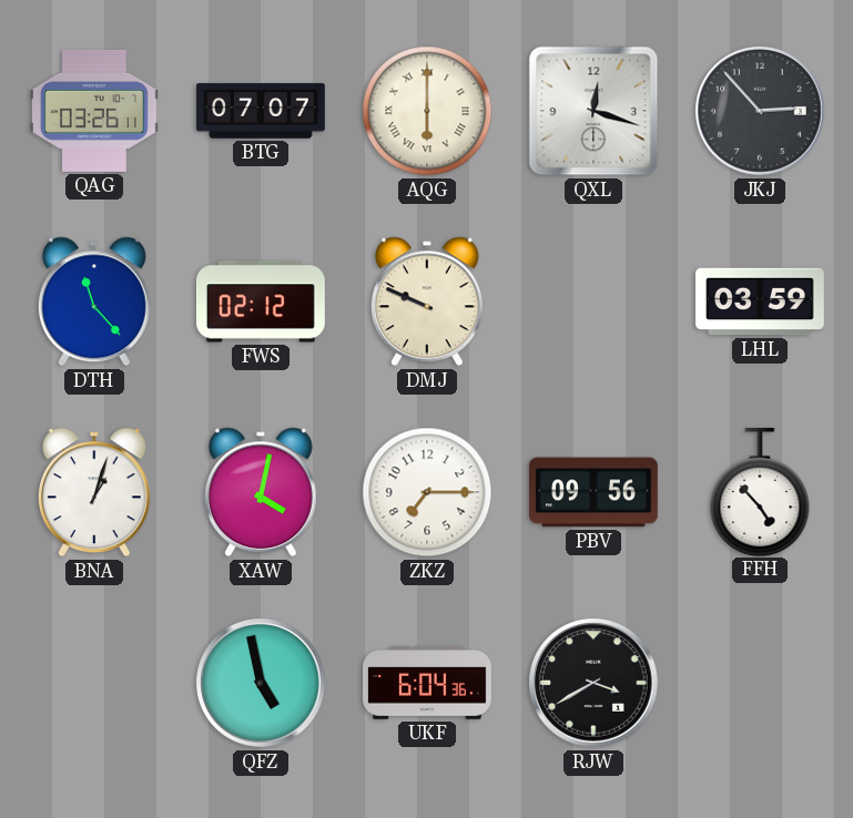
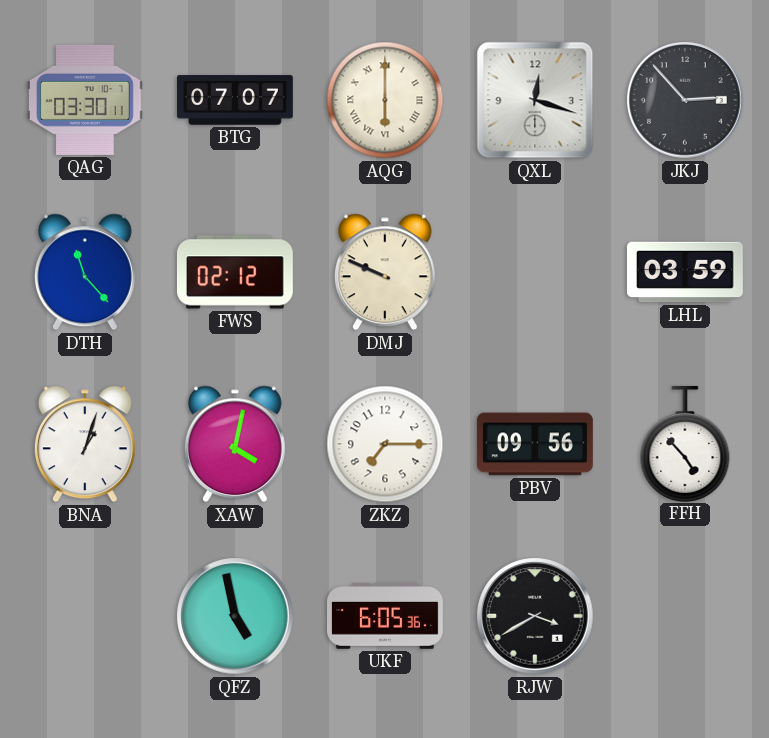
QAG: 03:26 -> 03:30 (85, 100)
UKF: 6:04 -> 6:05 (386, 616)
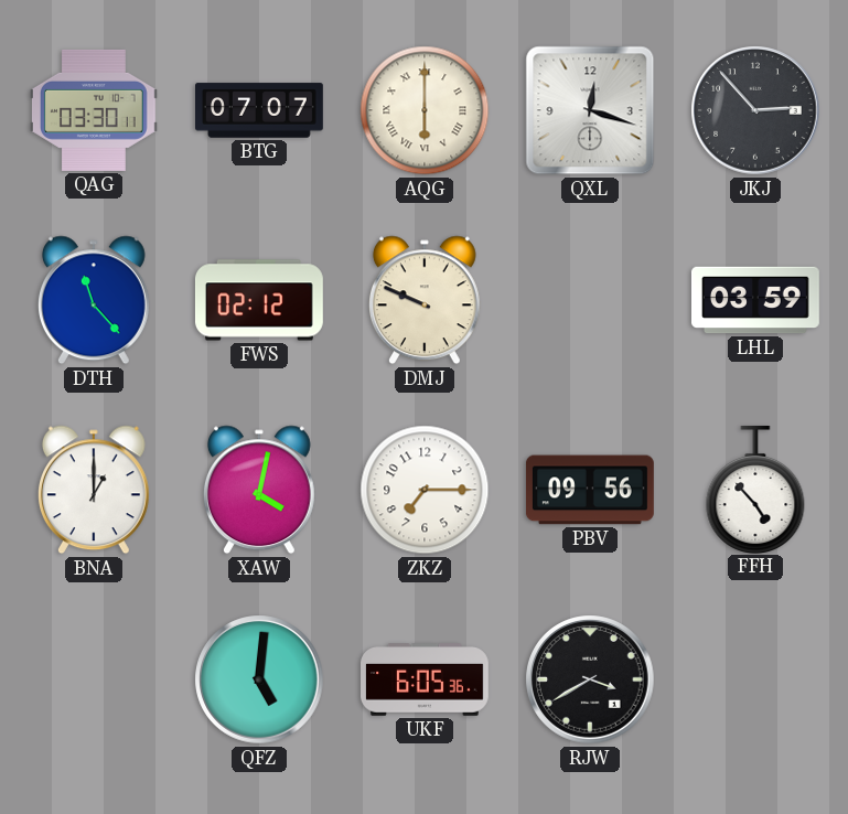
BNA: 1:03 -> 1:00 (94, 490)
QFZ: 4:58 -> 5:01 (259, 679)
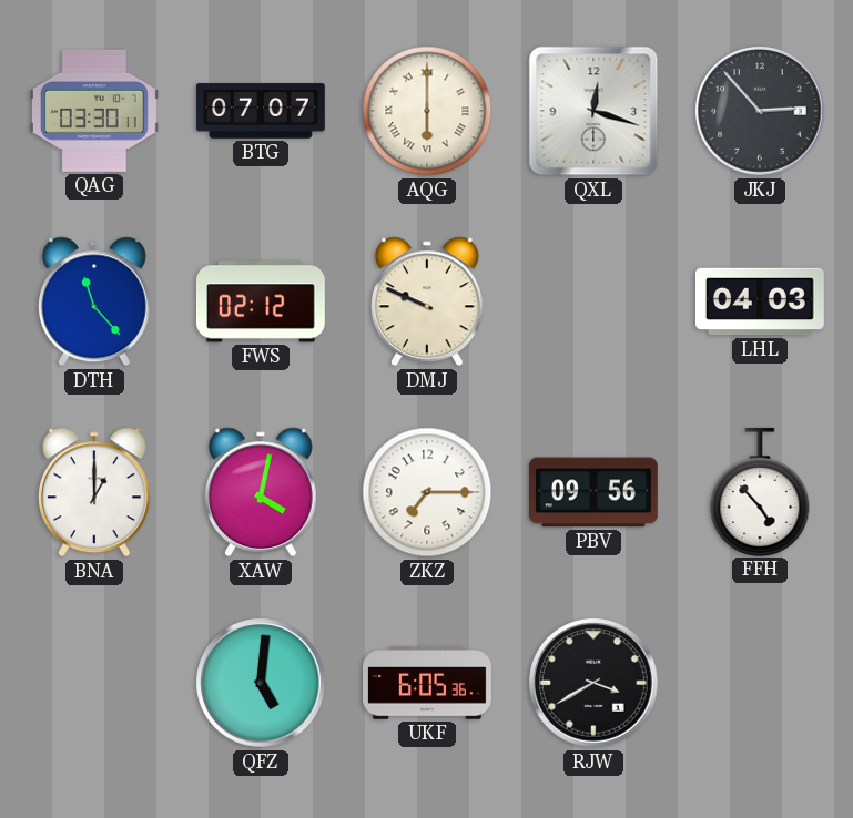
LHL: 03:59 -> 04:03 (760, 301)
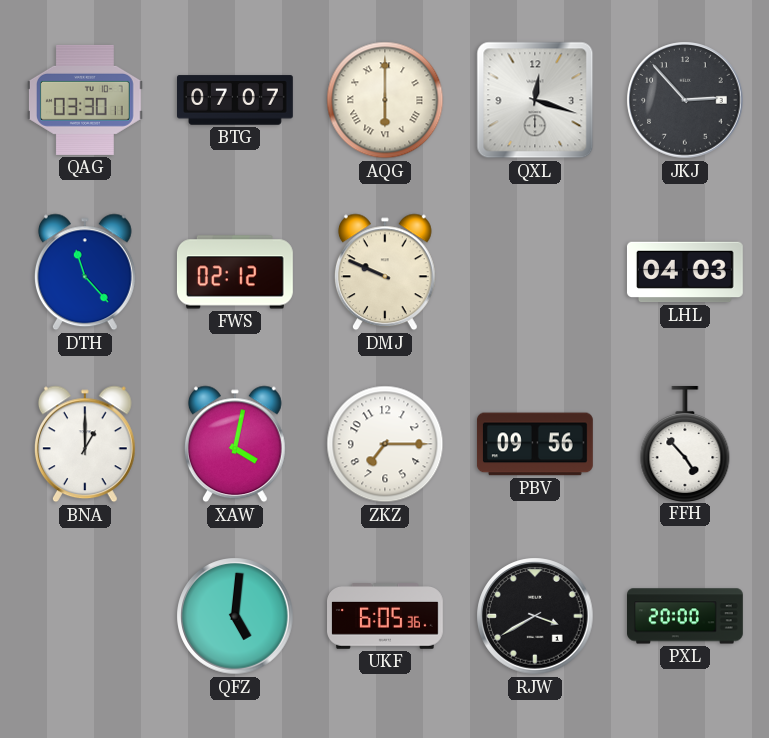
PXL: none -> 20:00 (686, 616)
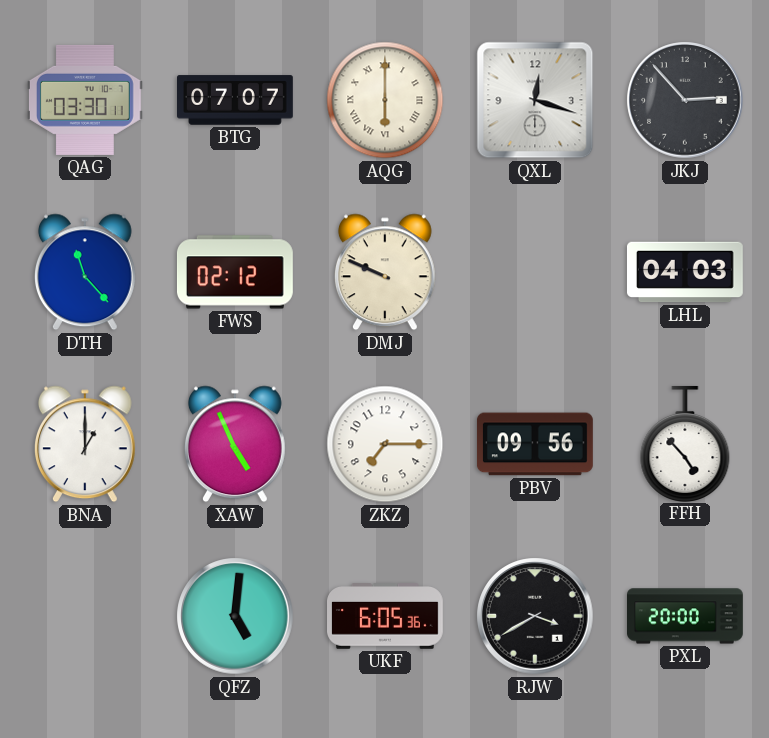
XAW: 4:02 -> 4:56 (235, 444)
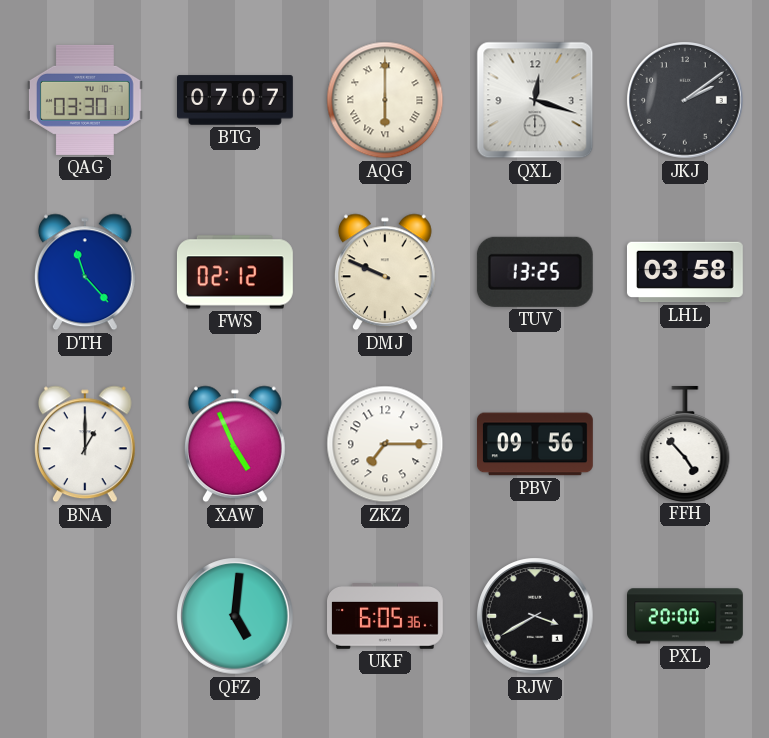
JKJ: 2:53 -> 2:09 (685, 100)
TUV: none -> 13:25 (535, 272)
LHL: 04:03 -> 03:58 (685, 272)
